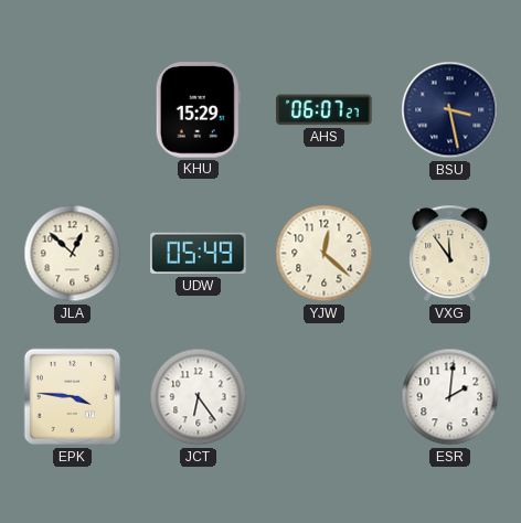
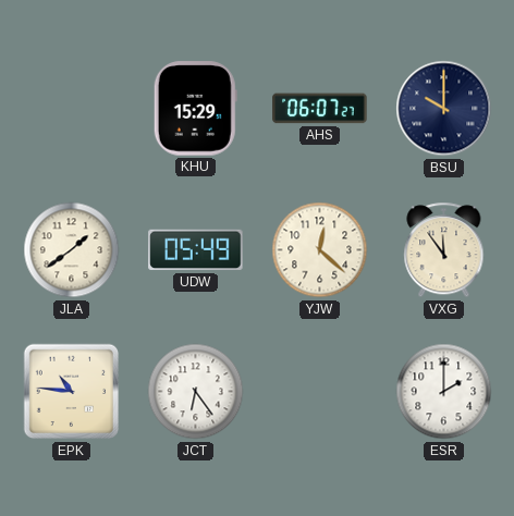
BSU: 3:28 -> 10:00 (444, 109)
JLA: 12:52 -> 1:39 (72, 250)
EPK: 3:46 -> 10:46 (72, 392)
ESR: 2:01 -> 2:00 (444, 392)
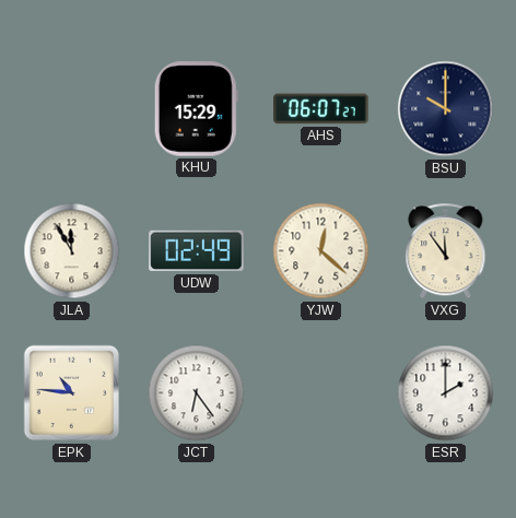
JLA: 1:39 -> 11:55 (72, 251)
UDW: 05:49 -> 02:49 (197, 251)
